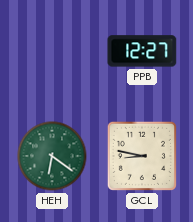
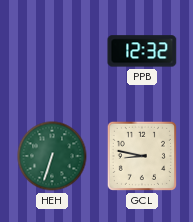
PPB: 12:27 -> 12:32 (142, 51)
HEH: 6:21 -> 6:33 (52, 156)
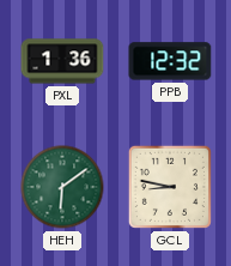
PXL: none -> 1:36 (62, 61)
HEH: 6:33 -> 6:09 (62, 187)
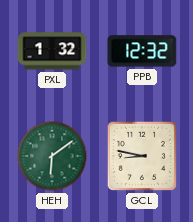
PXL: 1:36 -> 1:32 (52, 51)
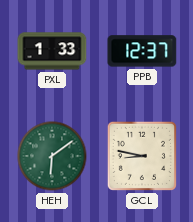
PXL: 1:32 -> 1:33 (52, 51)
PPB: 12:32 -> 12:37 (142, 51)
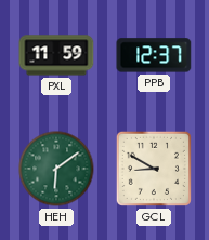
PXL: 1:33 -> 11:59 (56, 55)
GCL: 8:47 -> 8:50 (154, 169)
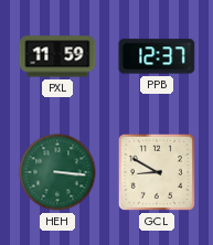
HEH: 6:09 -> 3:16 (57, 172)
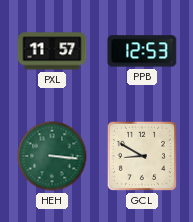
PXL: 11:59 -> 11:57 (52, 51)
PPB: 12:37 -> 12:53 (142, 51)
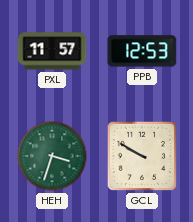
HEH: 3:16 -> 3:33 (52, 156)
GCL: 8:50 -> 9:50 (142, 156)
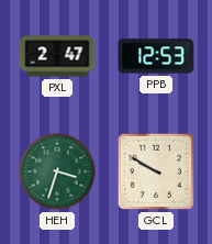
PXL: 11:57 -> 2:47 (57, 56)
